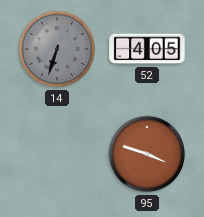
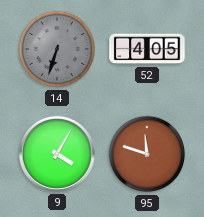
9: none -> 4:05 (57, 154)
95: 3:48 -> 11:48 (147, 154)
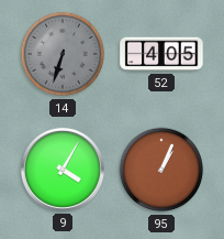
95: 11:48 -> 1:04 (161, 170)
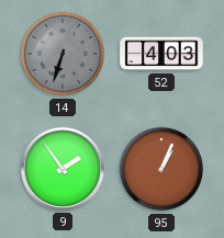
52: 4:05 -> 4:03 (161, 54)
9: 4:05 -> 1:54 (63, 169)
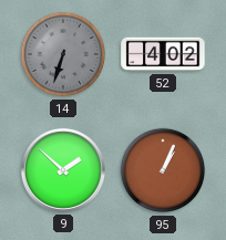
52: 4:03 -> 4:02 (163, 54)
9: 1:54 -> 1:52 (63, 170)
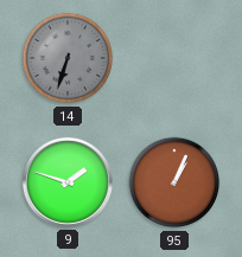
52: 4:02 -> none (163, 54)
9: 1:52 -> 1:48 (68, 182)
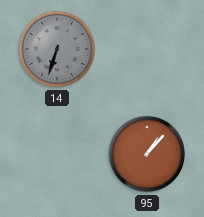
9: 1:48 -> none (68, 182)
95: 1:04 -> 1:07 (147, 154)
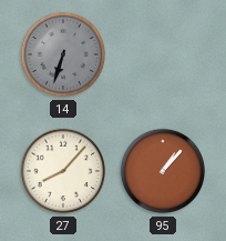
27: none -> 8:07 (63, 171)
